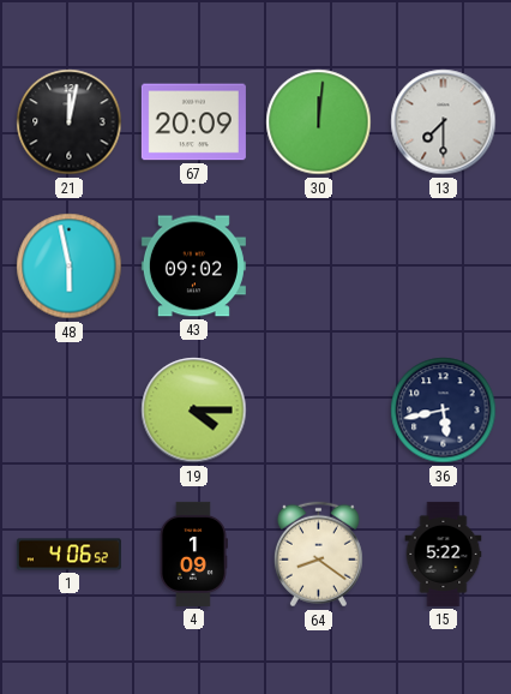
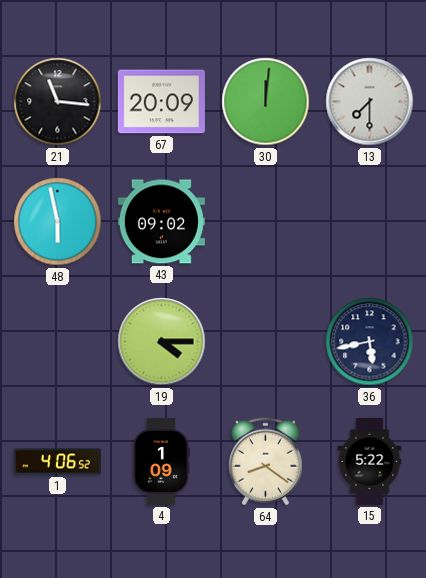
21: 12:02 -> 11:16 (58, 102)
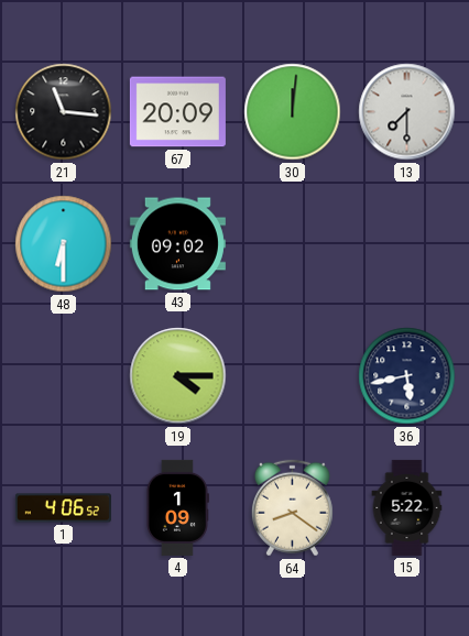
48: 5:58 -> 6:30 (64, 244)
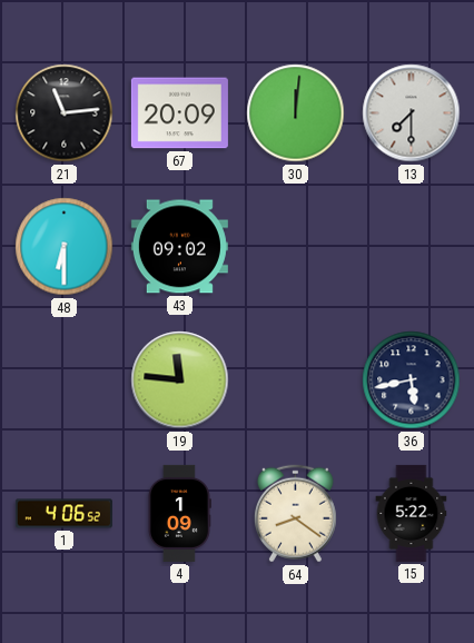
21: 11:16 -> 11:14 (65, 113)
19: 4:15 -> 11:46 (180, 380)
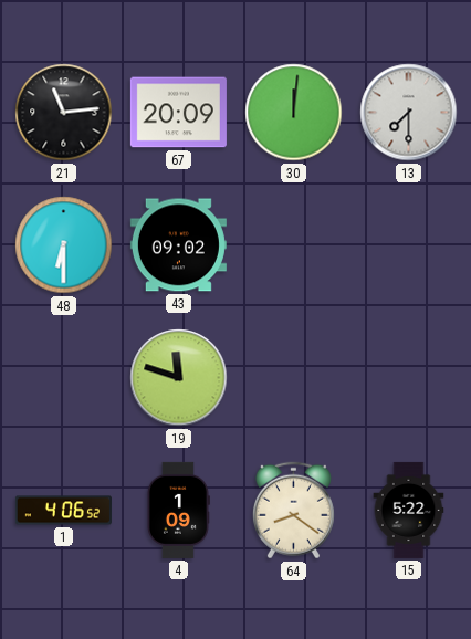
19: 11:46 -> 11:48 (179, 378)
36: 5:43 -> none (412, 380)
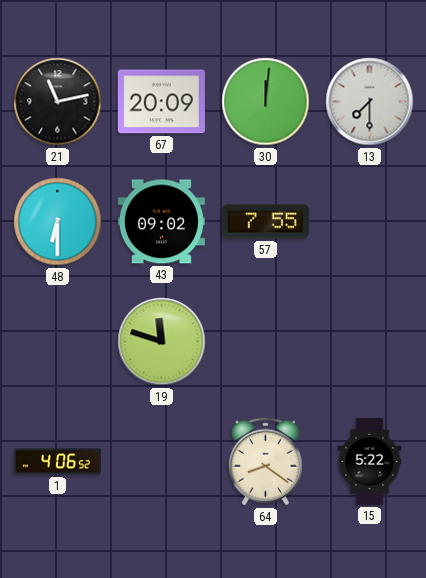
21: 11:14 -> 11:13 (58, 102)
57: none -> 7:55 (265, 222)
4: 1:09 -> none (178, 510)
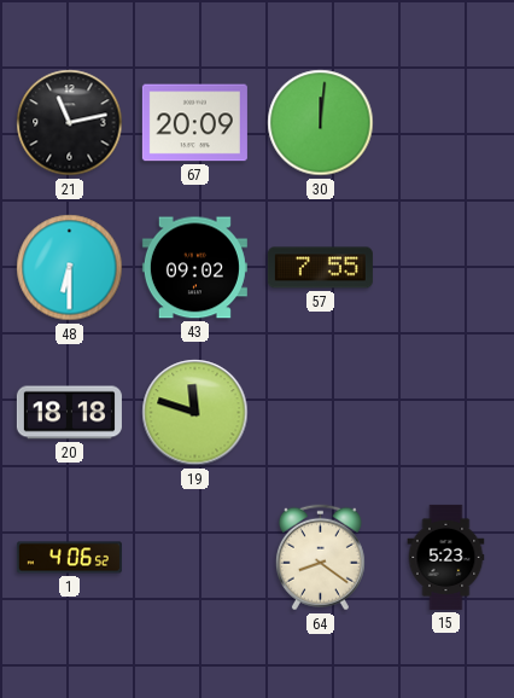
13: 7:30 -> none (370, 102)
20: none -> 18:18 (69, 413)
15: 5:22 -> 5:23 (446, 557)
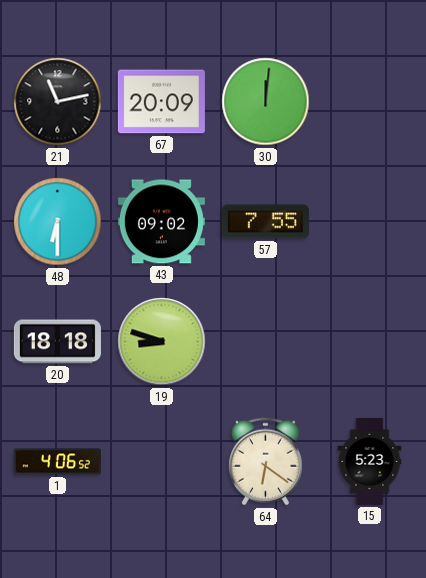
19: 11:48 -> 8:48 (162, 342)
64: 8:21 -> 6:21 (265, 462)
